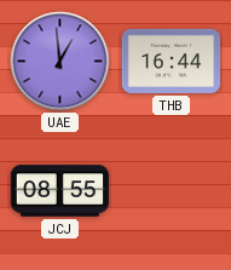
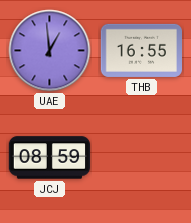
THB: 16:44 -> 16:55 (141, 50)
JCJ: 08:55 -> 08:59 (49, 158)
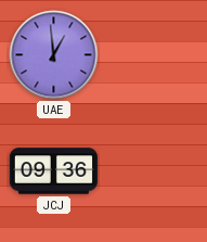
THB: 16:55 -> none (141, 50)
JCJ: 08:59 -> 09:36 (53, 171)
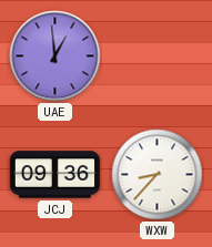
WXW: none -> 8:37 (158, 175)
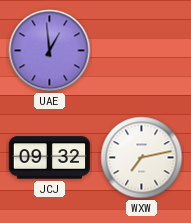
JCJ: 09:36 -> 09:32 (49, 158)
WXW: 8:37 -> 7:13 (142, 158)
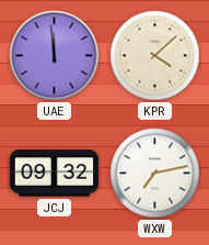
UAE: 12:59 -> 11:59 (55, 56)
KPR: none -> 4:08 (155, 56)
